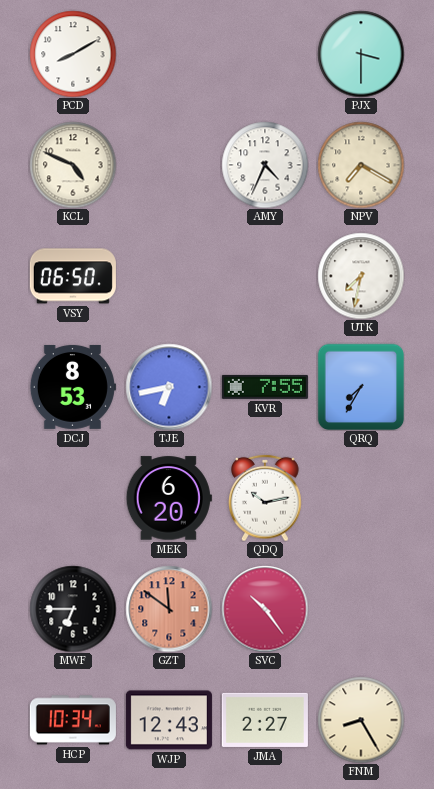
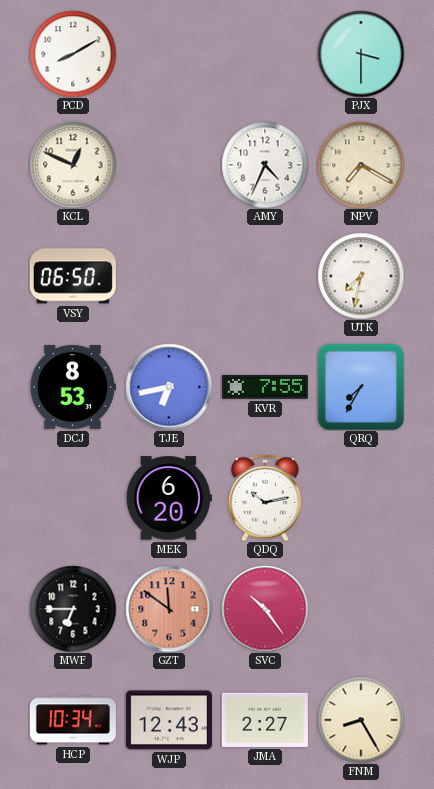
KCL: 4:49 -> 12:49 (73, 165)
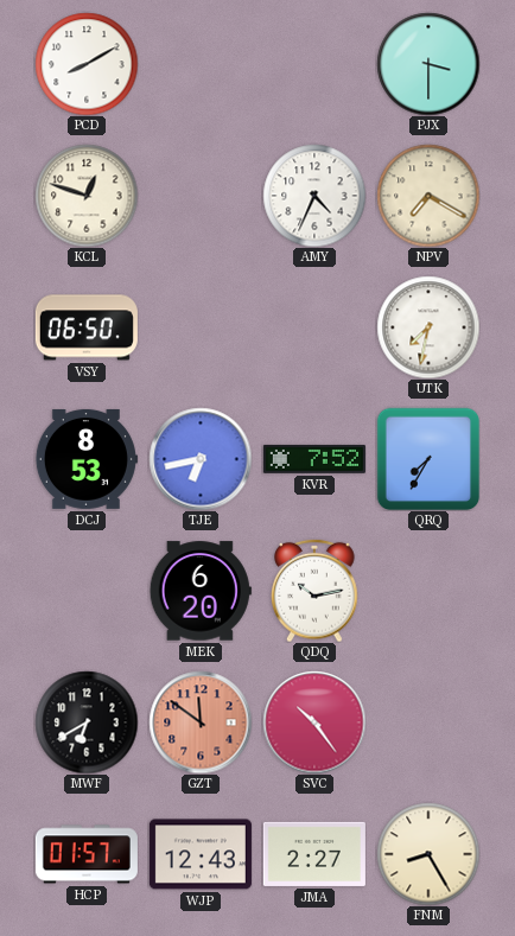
KCL: 12:49 -> 12:48 (87, 196)
KVR: 7:55 -> 7:52 (314, 459)
MWF: 6:45 -> 6:40 (87, 722)
HCP: 10:34 -> 01:57 (87, 854)
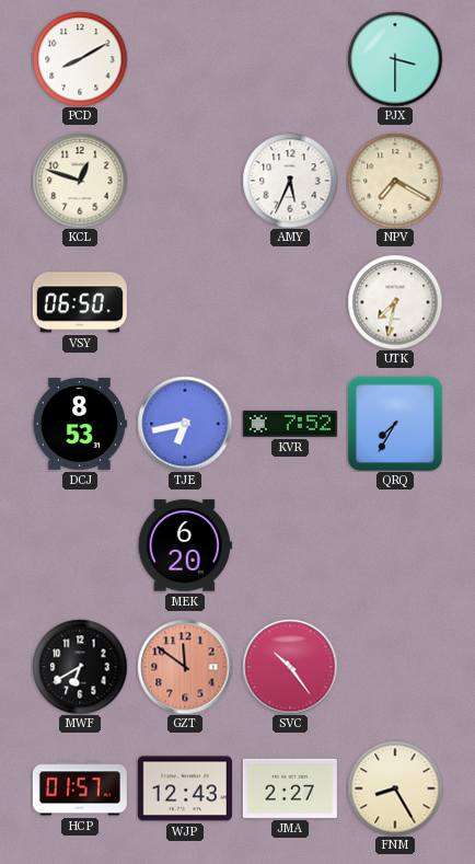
AMY: 4:34 -> 5:34 (290, 181)
QDQ: 10:13 -> none (314, 591)
